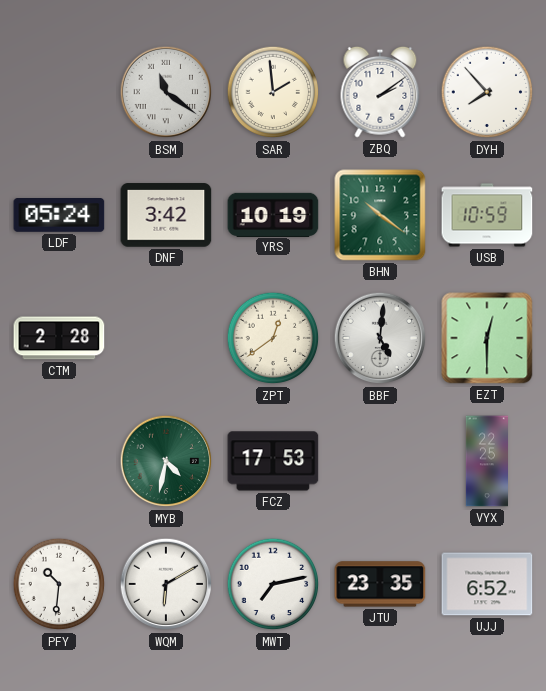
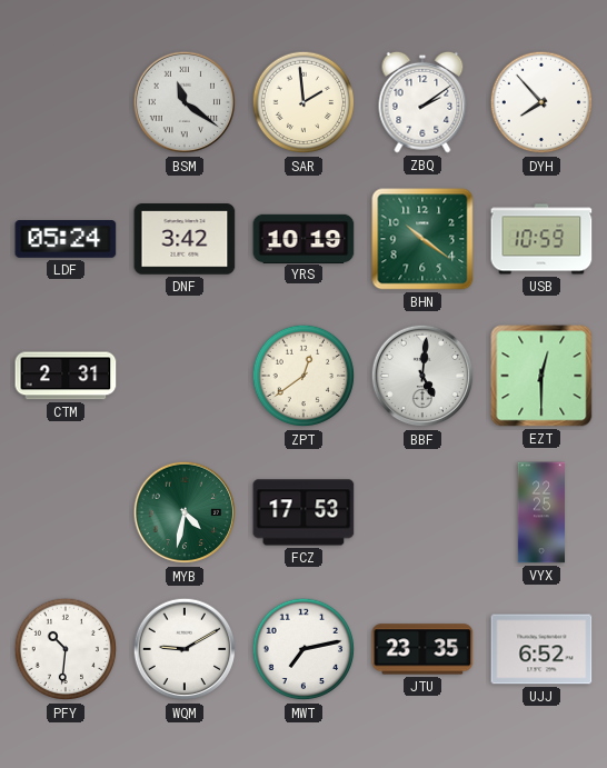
CTM: 2:28 -> 2:31 (66, 376)
WQM: 6:10 -> 9:10 (185, 649)
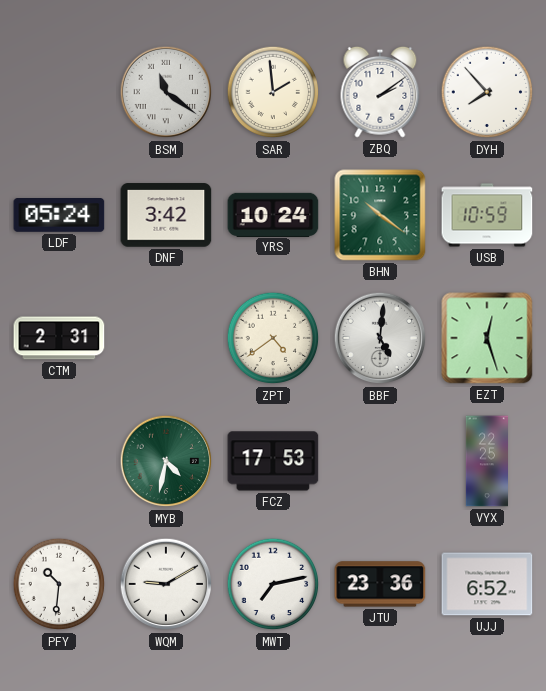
YRS: 10:19 -> 10:24 (273, 214)
ZPT: 12:39 -> 4:39 (273, 338)
EZT: 12:30 -> 12:27 (487, 338)
JTU: 23:35 -> 23:36 (380, 584)
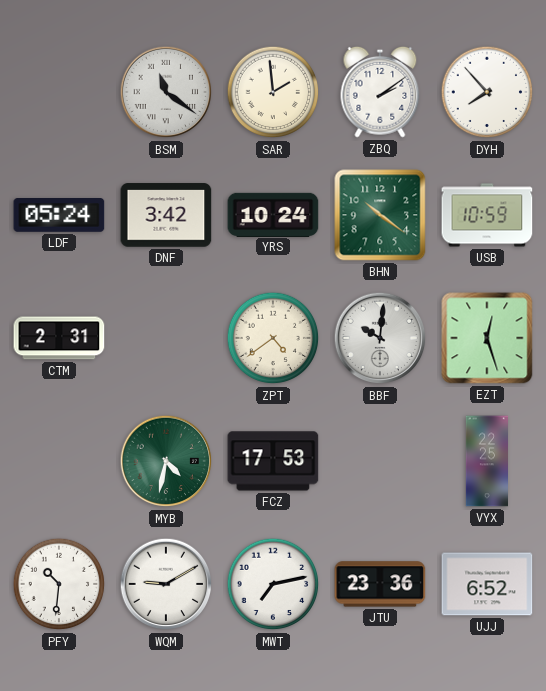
BBF: 5:01 -> 10:01 (380, 338)
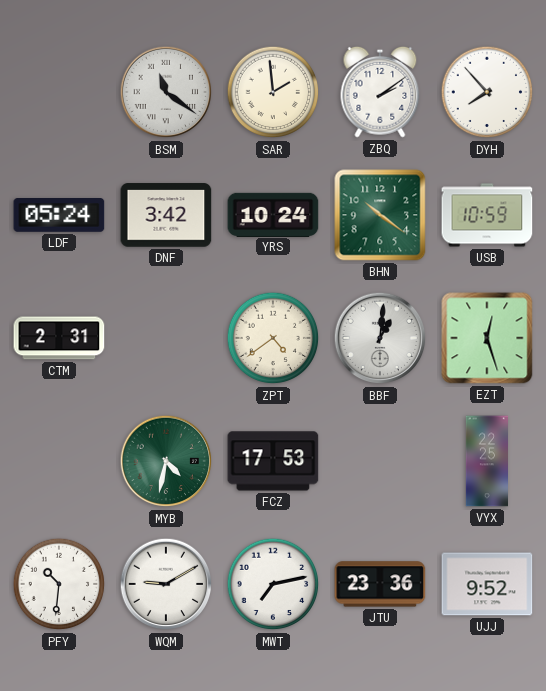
BBF: 10:01 -> 1:01 (380, 338)
UJJ: 6:52 -> 9:52 (487, 584)
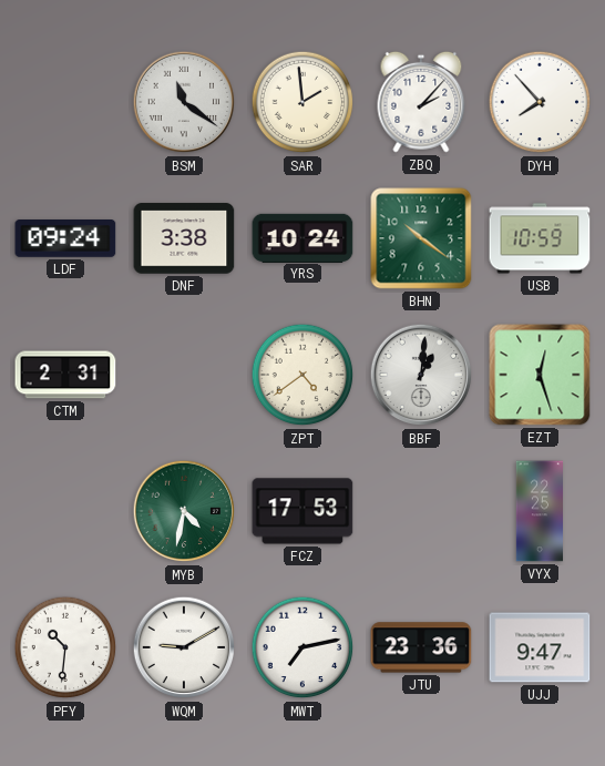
ZBQ: 2:09 -> 2:07 (421, 102)
LDF: 05:24 -> 09:24 (65, 239)
DNF: 3:42 -> 3:38 (184, 238)
UJJ: 9:52 -> 9:47 (540, 647)
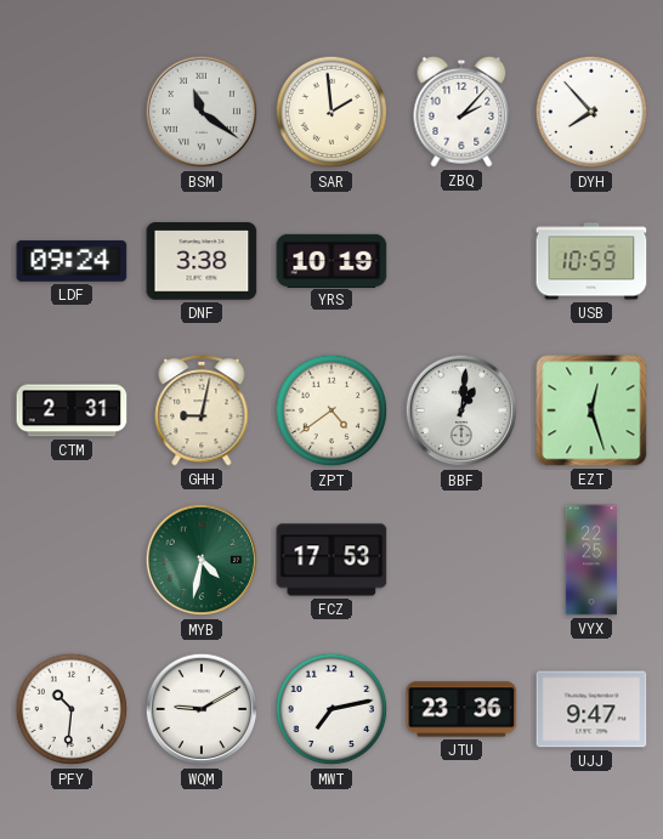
YRS: 10:24 -> 10:19 (331, 260)
BHN: 10:21 -> none (421, 238)
GHH: none -> 9:02 (202, 410)
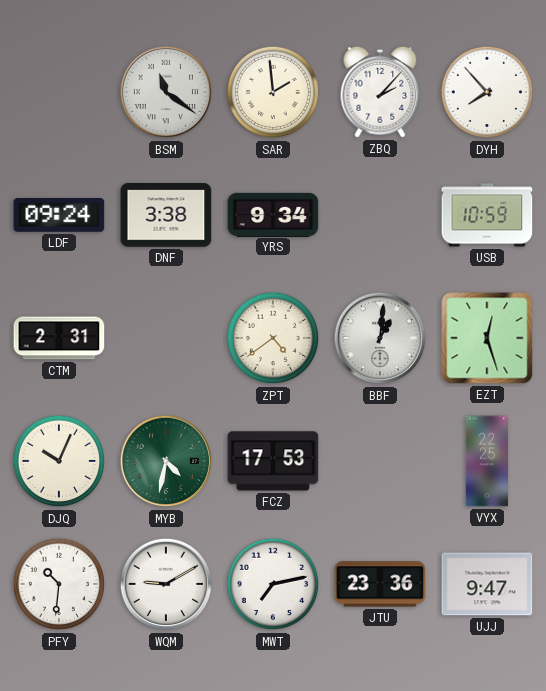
YRS: 10:19 -> 9:34 (273, 214)
GHH: 9:02 -> none (202, 410)
DJQ: none -> 10:04 (59, 461)
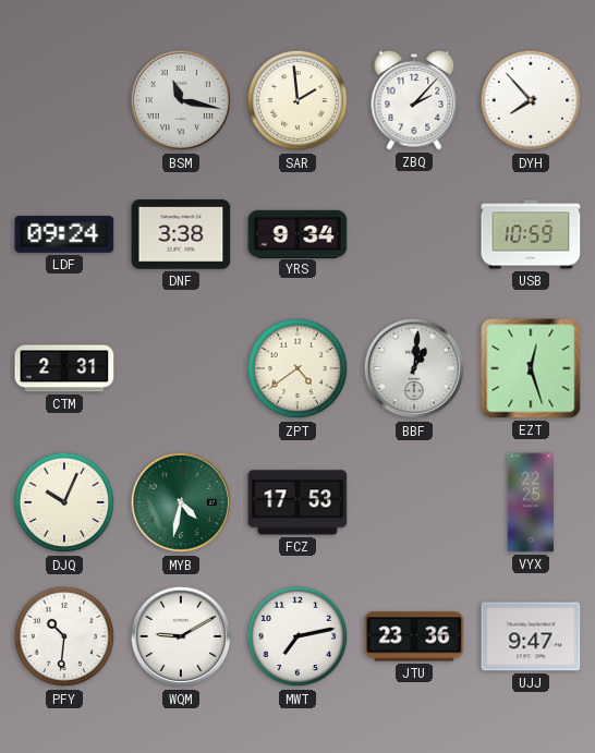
BSM: 11:21 -> 11:17 (181, 100)
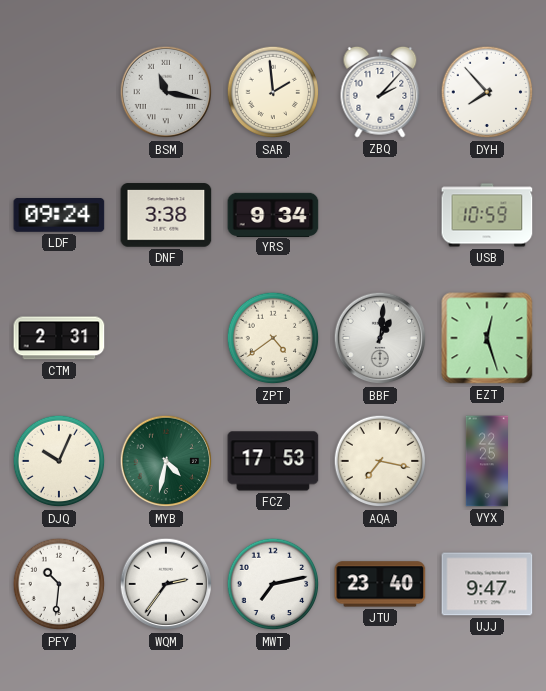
AQA: none -> 7:17 (380, 461)
WQM: 9:10 -> 2:36 (166, 584)
JTU: 23:36 -> 23:40 (380, 584)
